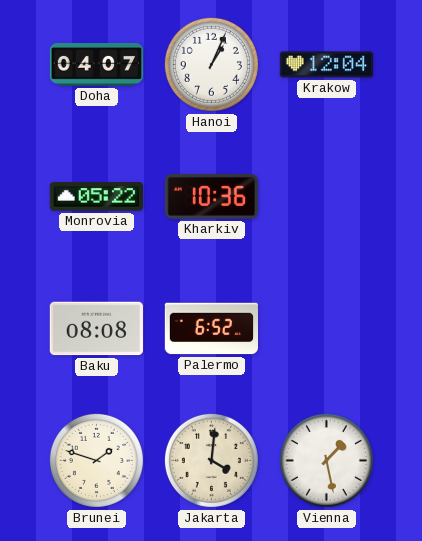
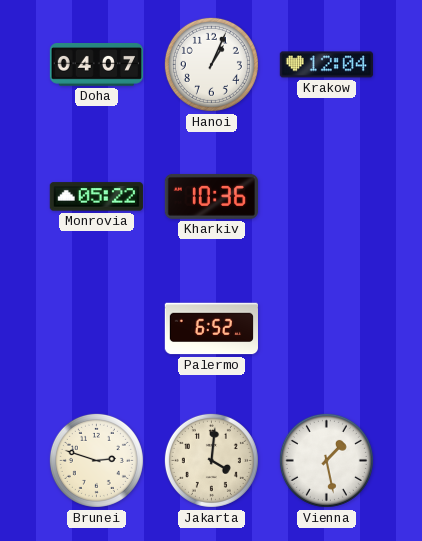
Baku: 08:08 -> none (96, 329)
Brunei: 1:48 -> 2:48 (96, 460)
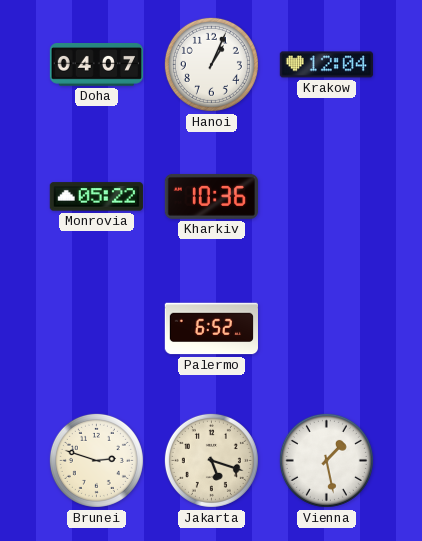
Jakarta: 4:01 -> 5:18 (211, 460)
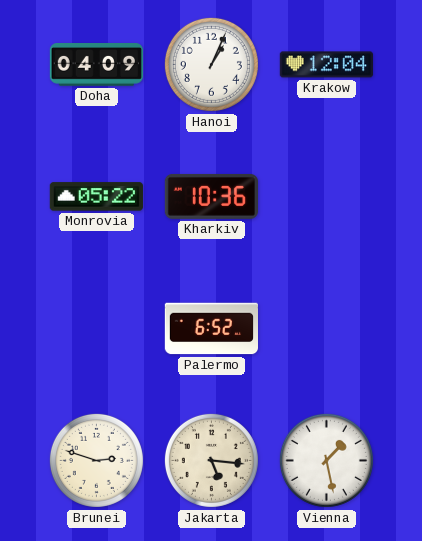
Doha: 04:07 -> 04:09 (96, 65)
Jakarta: 5:18 -> 5:16 (211, 460)
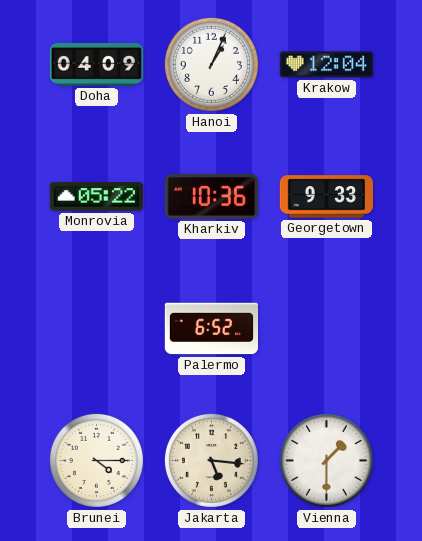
Georgetown: none -> 9:33 (326, 197)
Brunei: 2:48 -> 4:15 (96, 460)
Vienna: 1:28 -> 1:30 (326, 460)
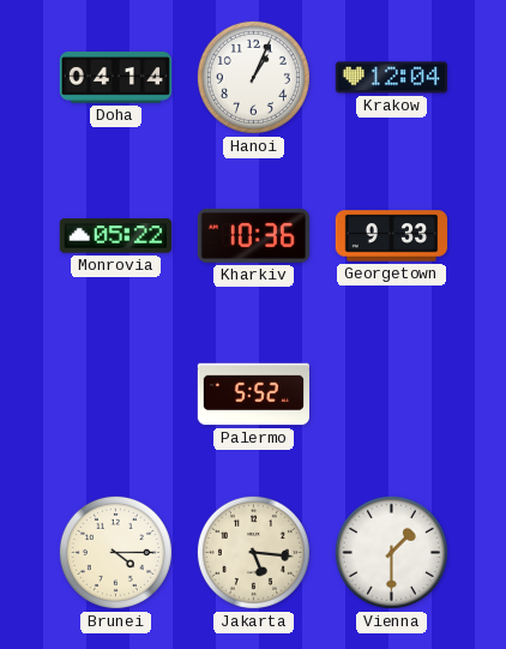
Doha: 04:09 -> 04:14 (115, 78)
Palermo: 6:52 -> 5:52 (253, 395)
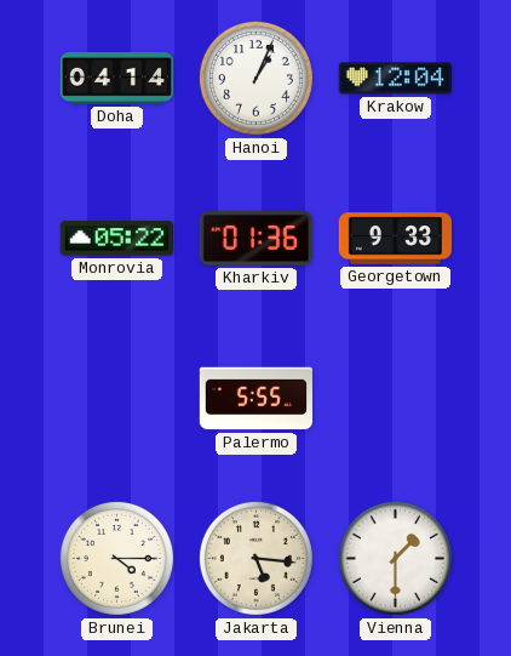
Kharkiv: 10:36 -> 01:36 (255, 238)
Palermo: 5:52 -> 5:55 (255, 399)
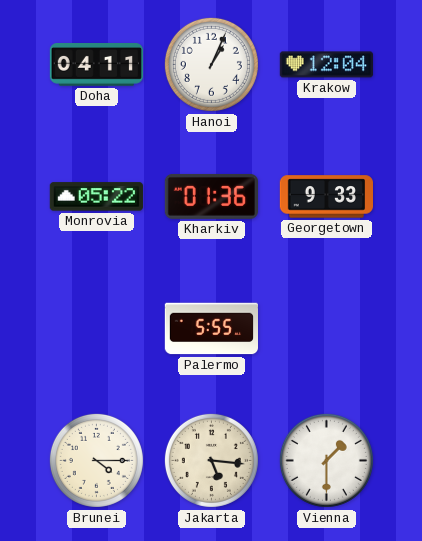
Doha: 04:14 -> 04:11 (96, 65)
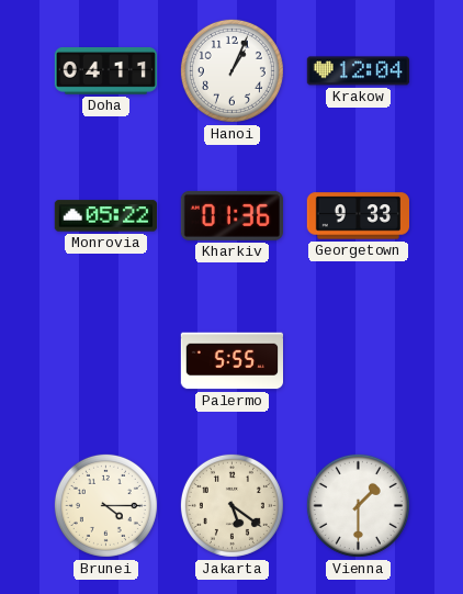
Jakarta: 5:16 -> 5:21 (231, 505)
